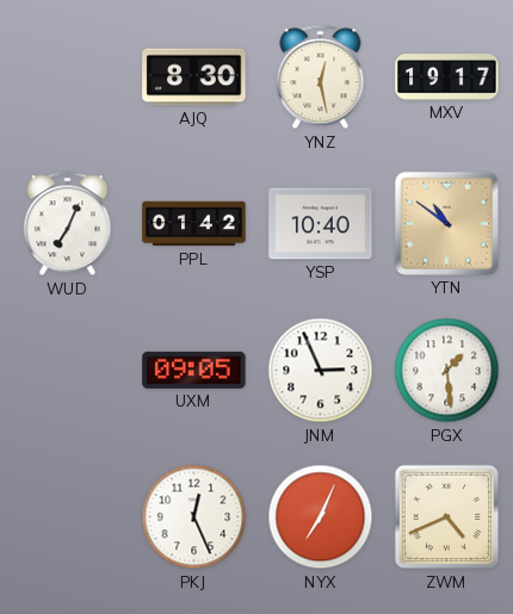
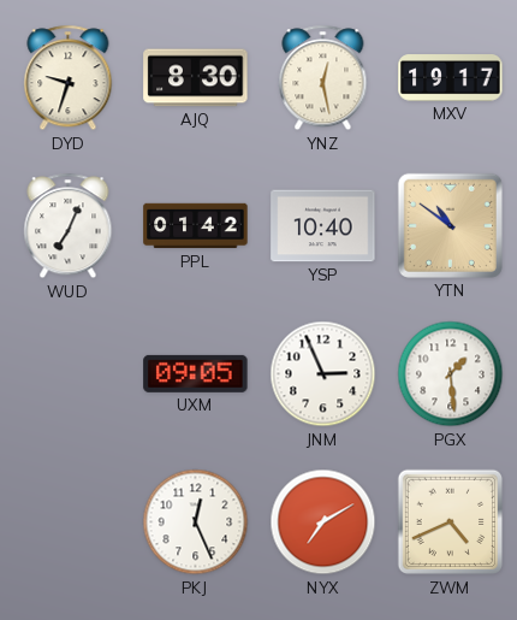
DYD: none -> 9:33 (69, 78)
NYX: 7:04 -> 7:10 (323, 522)
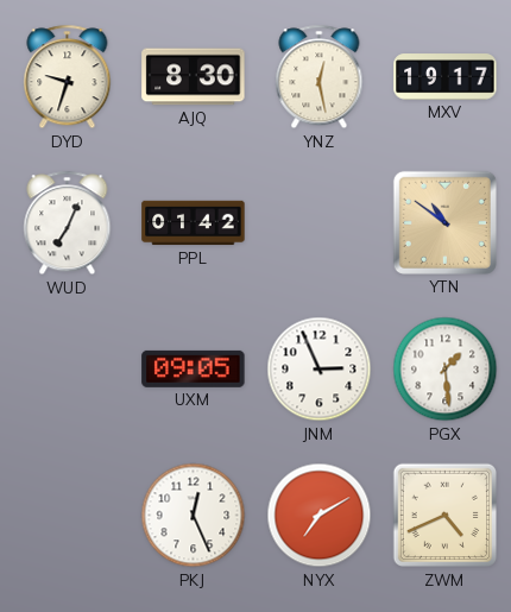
YSP: 10:40 -> none (323, 226)
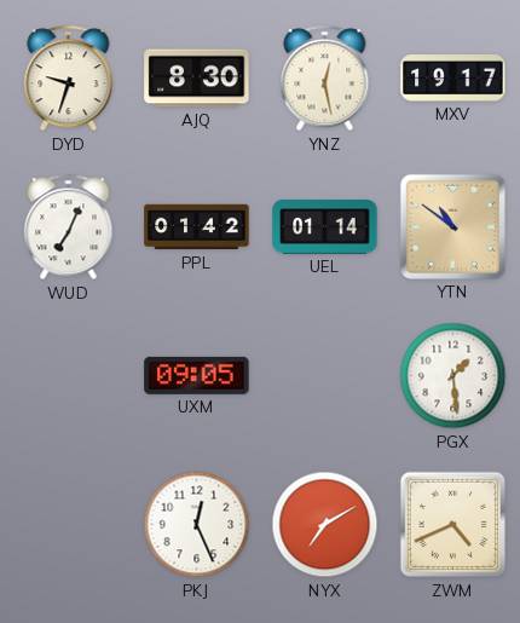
UEL: none -> 01:14 (325, 227)
JNM: 2:56 -> none (320, 370)
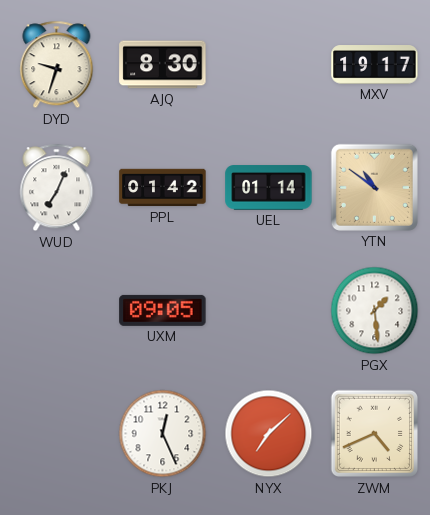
YNZ: 12:28 -> none (325, 79)
NYX: 7:10 -> 7:08 (269, 434)
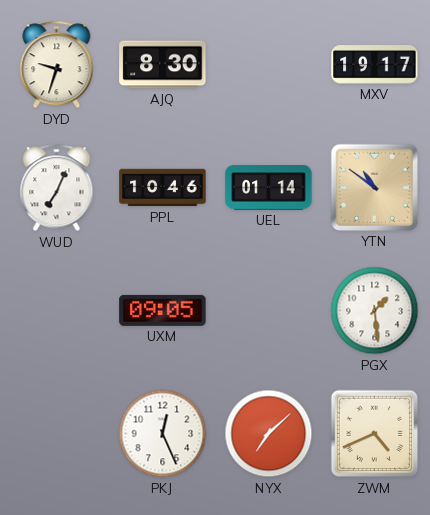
PPL: 01:42 -> 10:46 (163, 188)
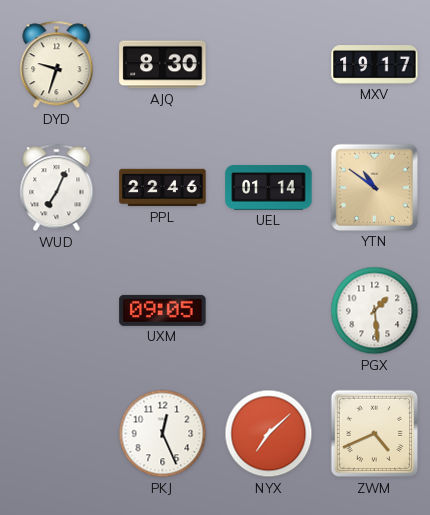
PPL: 10:46 -> 22:46 (163, 188)
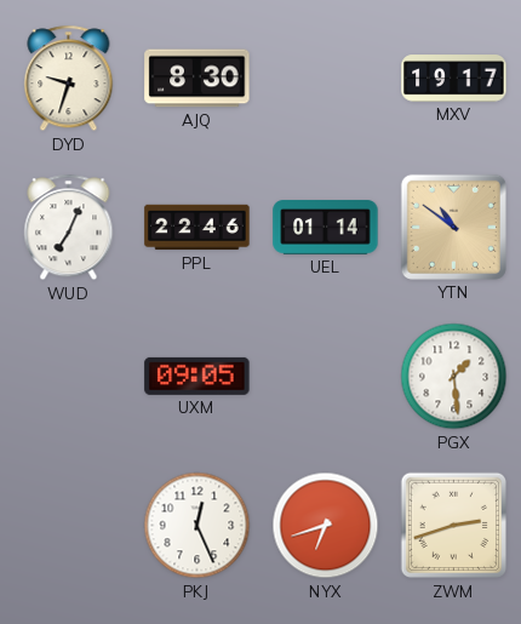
NYX: 7:08 -> 6:42 (326, 526)
ZWM: 4:41 -> 2:42 (454, 526)
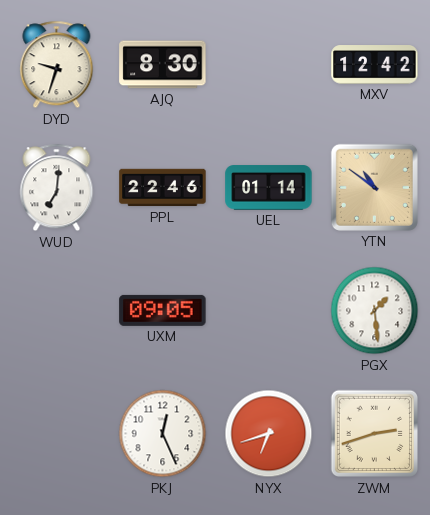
MXV: 19:17 -> 12:42 (375, 65)
WUD: 7:04 -> 7:01 (57, 188)
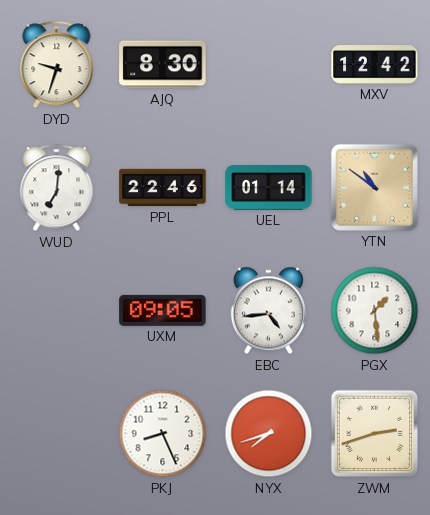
EBC: none -> 4:44 (268, 311)
PKJ: 12:26 -> 8:26 (163, 434)
NYX: 6:42 -> 7:42 (269, 434)
